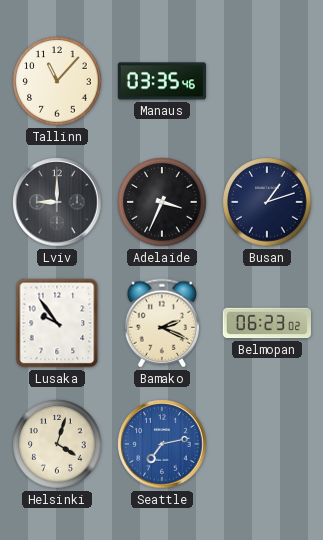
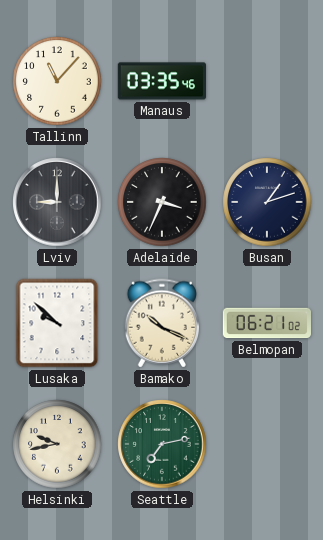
Lusaka: 9:54 -> 9:52 (57, 323)
Bamako: 2:19 -> 10:19 (161, 323)
Belmopan: 06:23 -> 06:21 (266, 323)
Helsinki: 4:03 -> 9:43 (57, 444)
Seattle dial: blue -> green (162, 444)
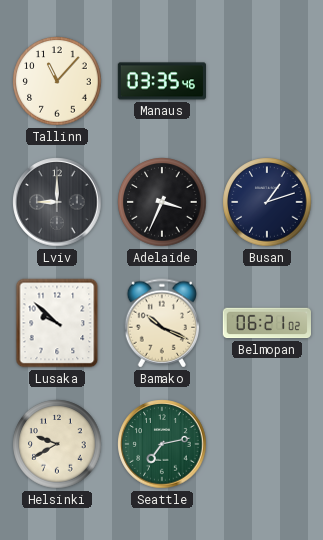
Helsinki: 9:43 -> 9:40 (57, 444)
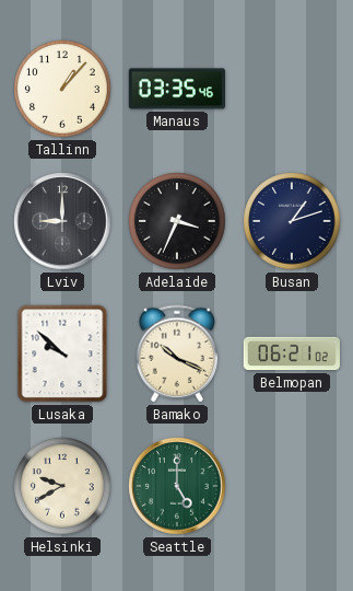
Tallinn: 11:07 -> 1:07 (62, 89)
Seattle: 7:13 -> 5:00 (177, 486)
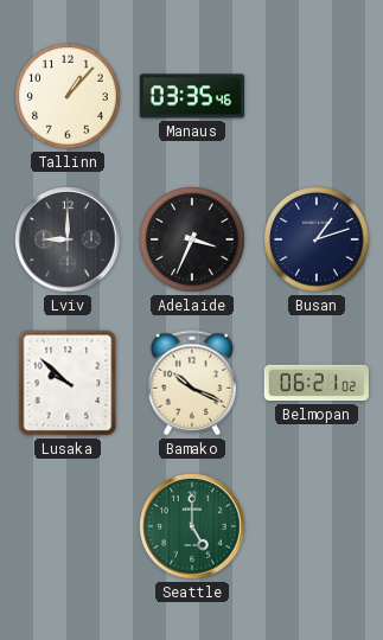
Helsinki: 9:40 -> none (62, 486)
